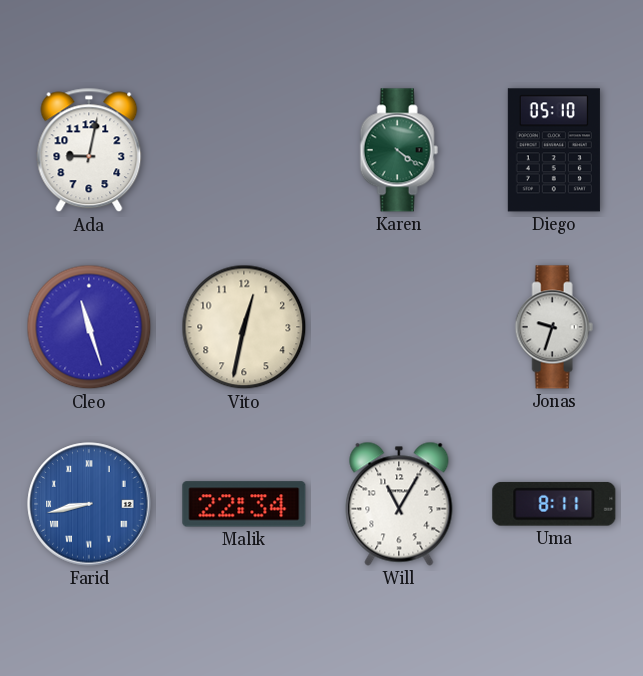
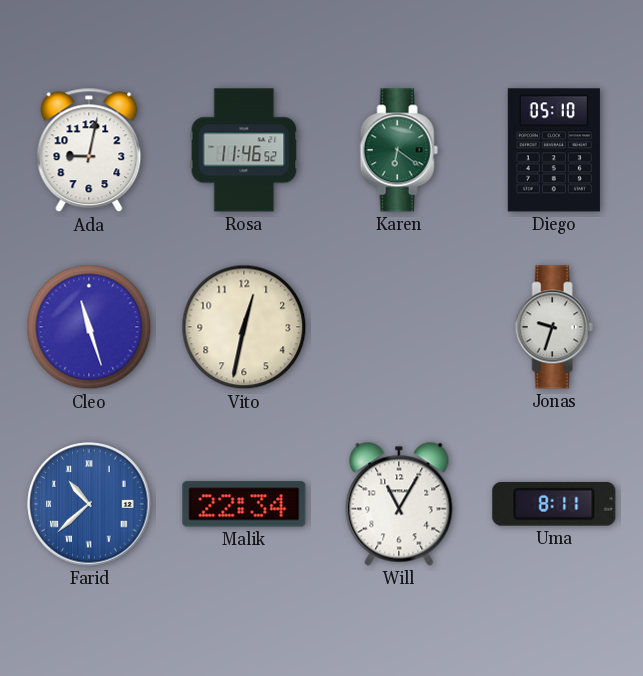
Rosa: none -> 11:46 (244, 150)
Karen: 4:21 -> 6:21 (399, 150)
Farid: 8:43 -> 10:38 (89, 504)
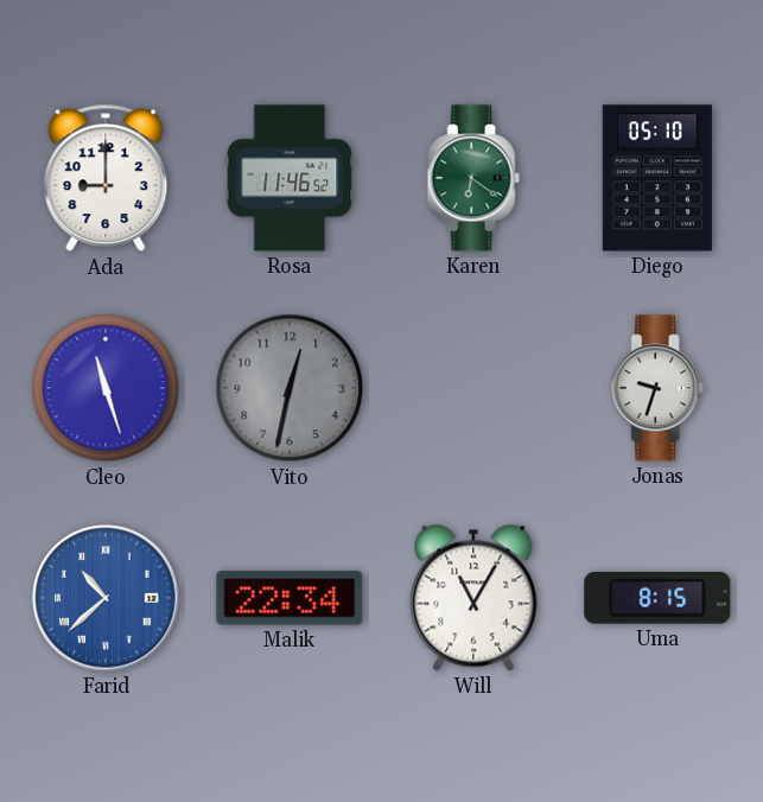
Ada: 9:02 -> 9:00 (106, 178)
Vito dial: cream -> grey (290, 388)
Uma: 8:11 -> 8:15 (657, 598)
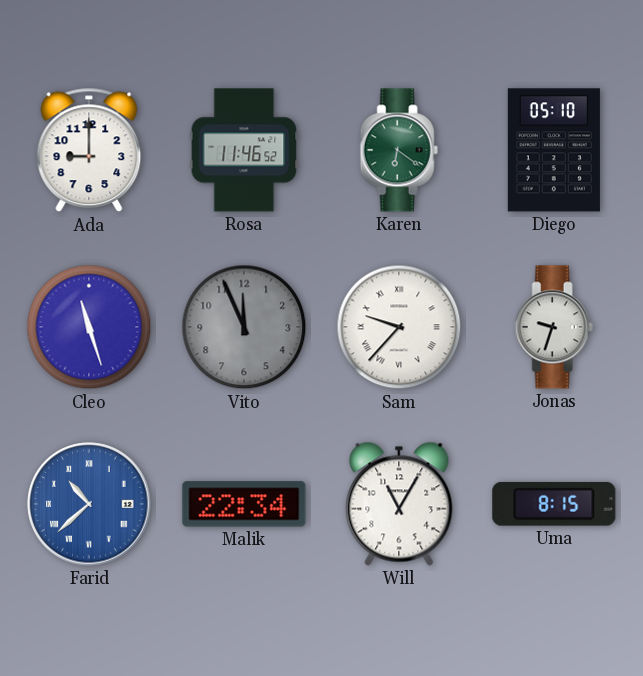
Vito: 12:32 -> 11:56 (244, 327)
Sam: none -> 9:37 (399, 327)
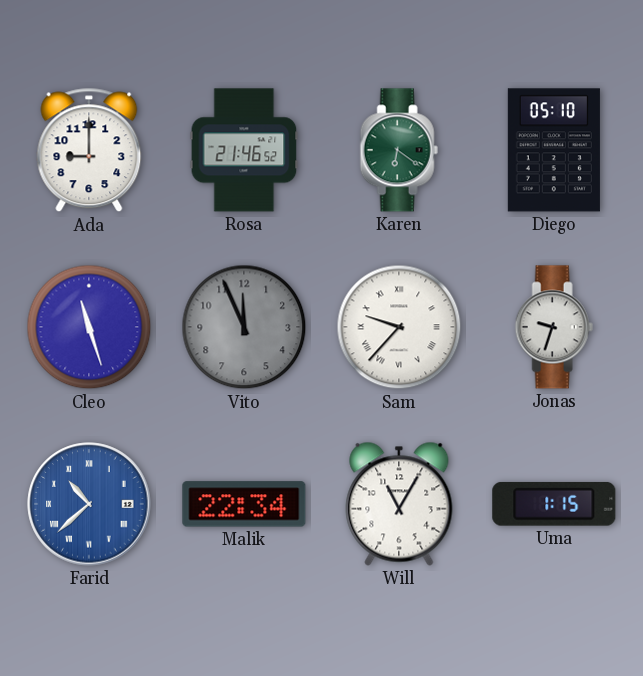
Rosa: 11:46 -> 21:46 (244, 150)
Uma: 8:15 -> 1:15 (554, 504)
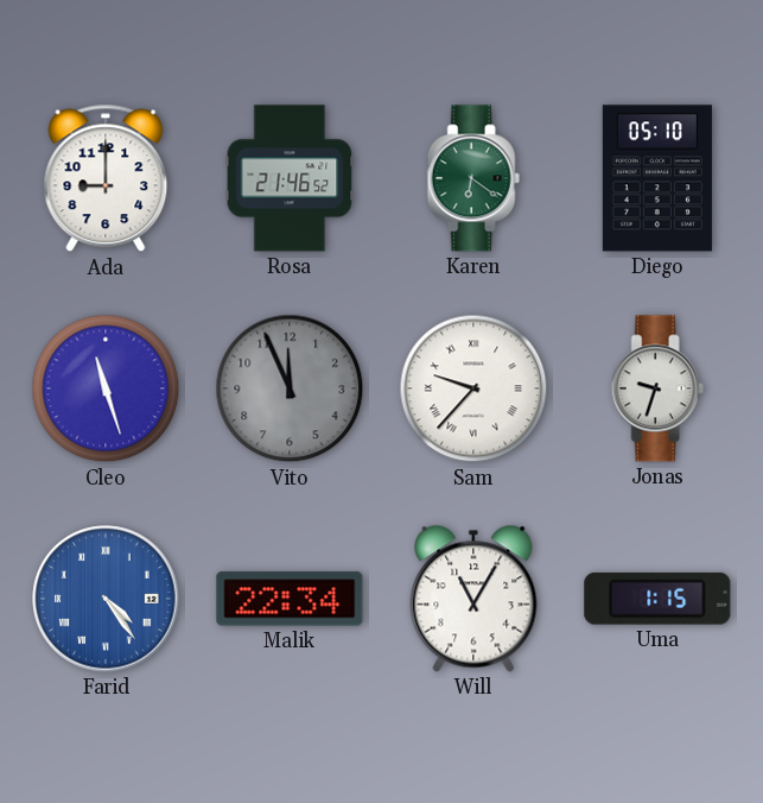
Farid: 10:38 -> 4:24 (106, 599)
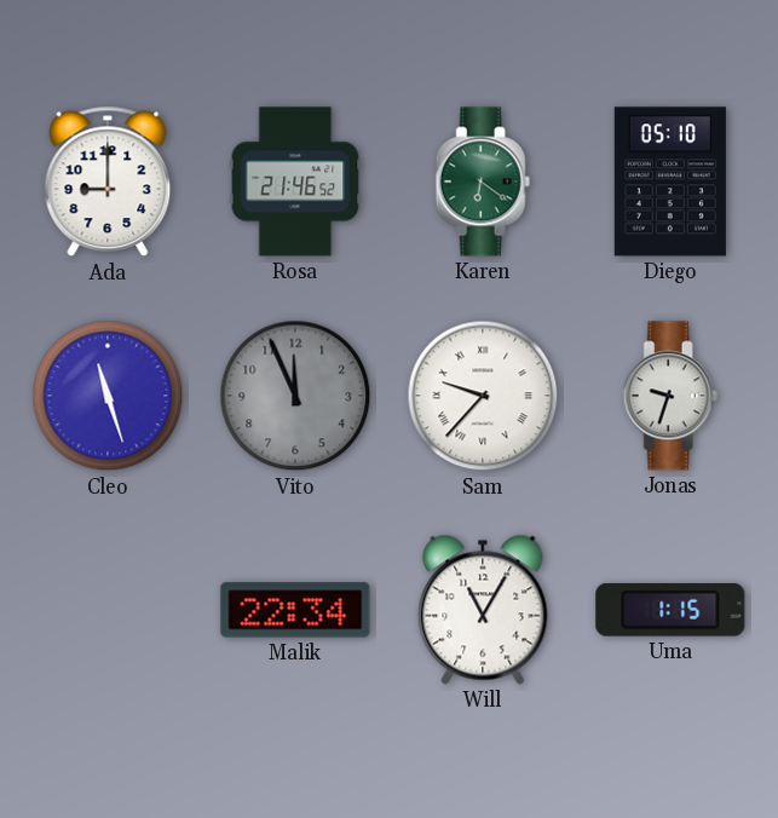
Farid: 4:24 -> none (106, 599)
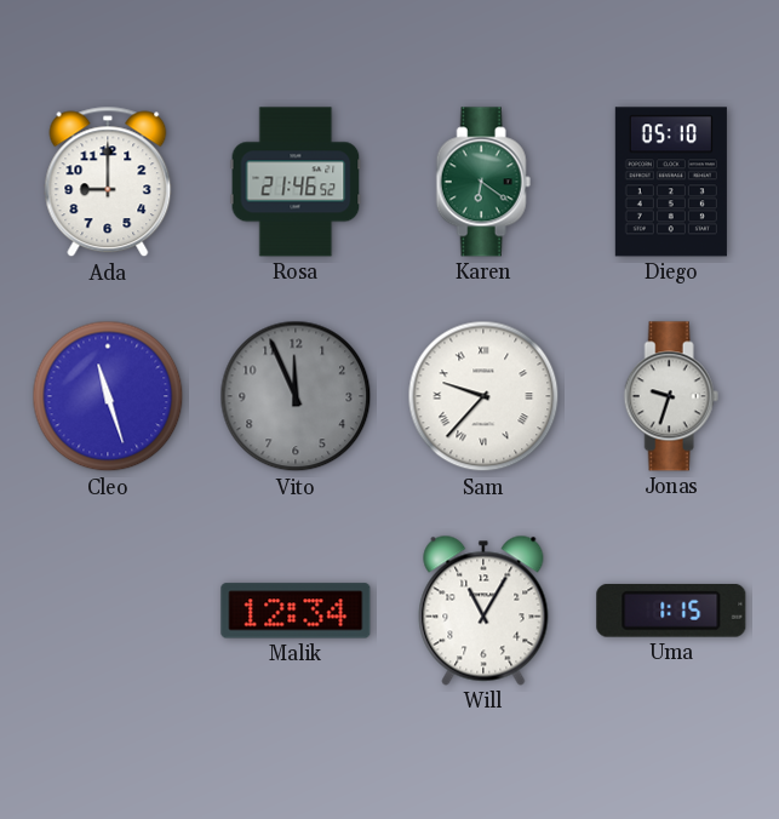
Malik: 22:34 -> 12:34 (296, 611)
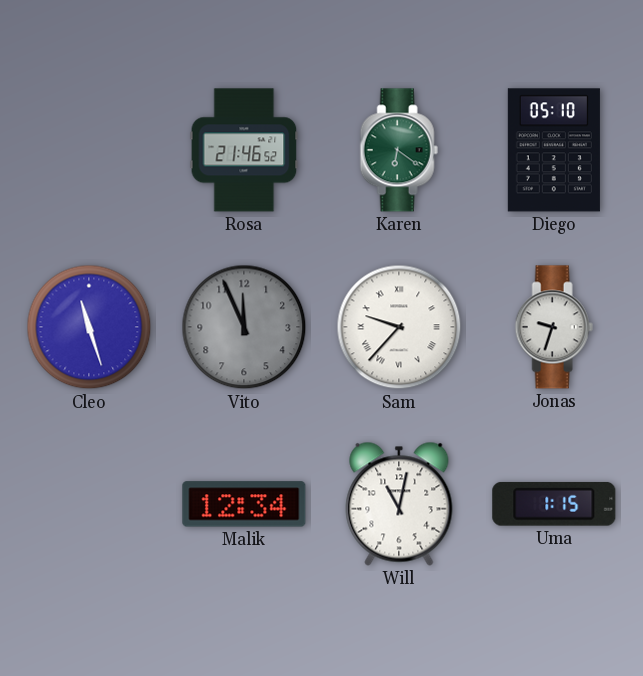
Ada: 9:00 -> none (108, 182)
Will: 11:05 -> 11:02 (399, 504)
